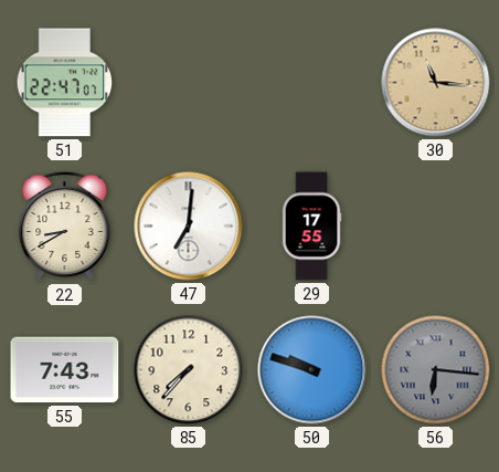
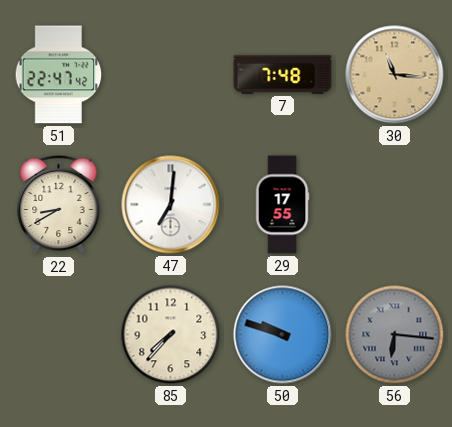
51: 22:47:07 -> 22:47:42 (59, 75)
7: none -> 7:48 (283, 74)
55: 7:43 -> none (65, 370)
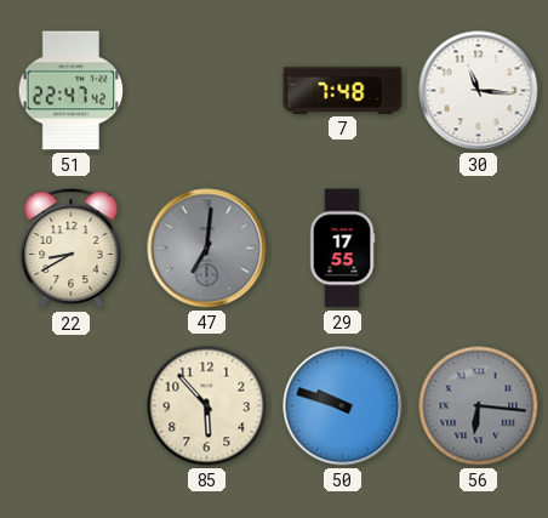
30 dial: champagne -> white (479, 91)
47 dial: white -> grey (207, 249)
85: 7:37 -> 5:53 (207, 406)
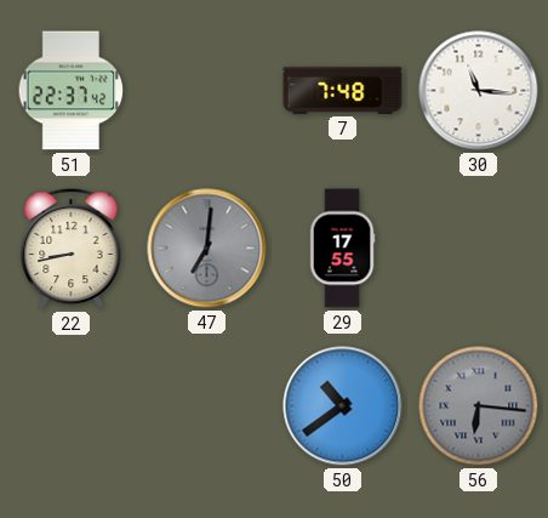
51: 22:47 -> 22:37 (72, 91)
22: 8:40 -> 8:43 (72, 249)
85: 5:53 -> none (207, 406)
50: 9:48 -> 10:39 (343, 406)
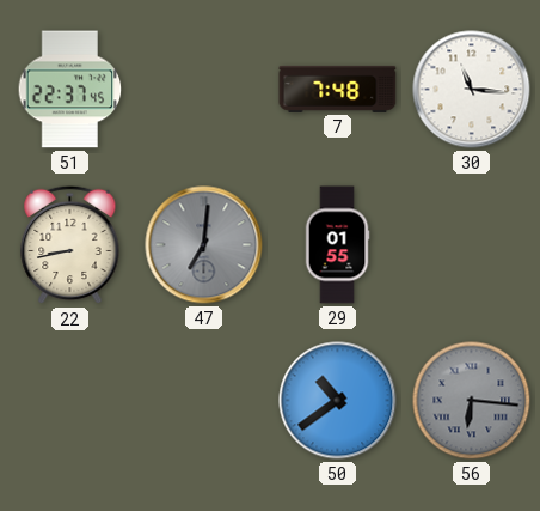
51: 22:37:42 -> 22:37:45 (70, 90)
29: 17:55 -> 01:55 (337, 245)
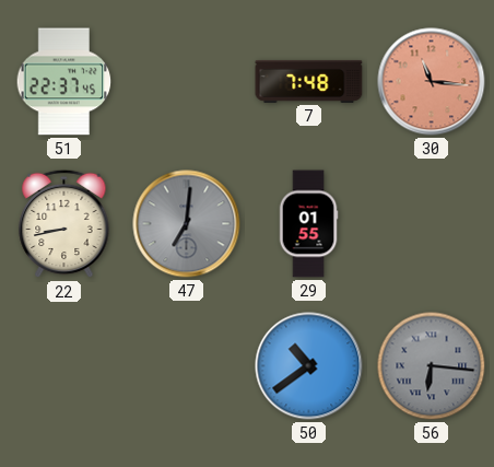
30 dial: white -> salmon (432, 82)
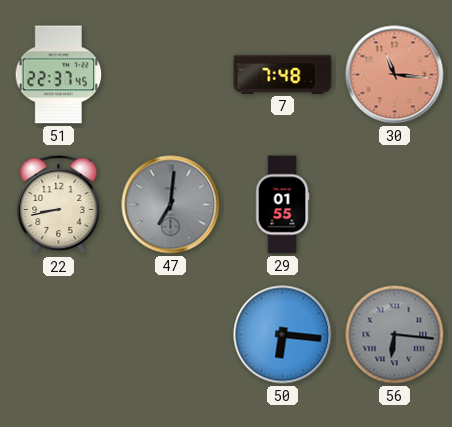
50: 10:39 -> 6:16 (283, 335)
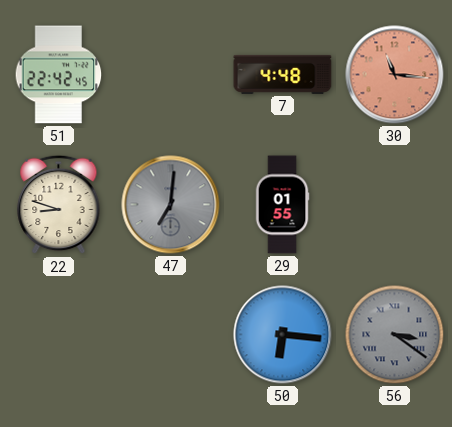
51: 22:37 -> 22:42 (59, 75)
7: 7:48 -> 4:48 (283, 74)
22: 8:43 -> 8:48 (59, 205)
56: 6:16 -> 3:21 (395, 335)
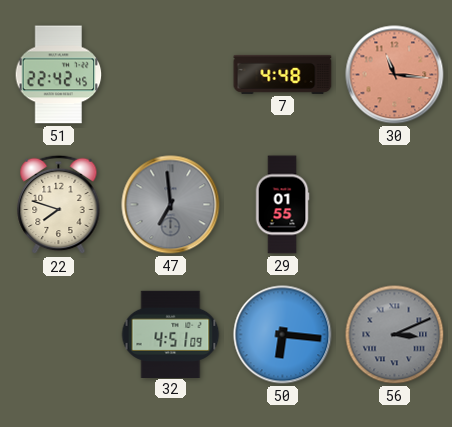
22: 8:48 -> 7:48 (59, 205)
47: 7:01 -> 6:59 (171, 205)
32: none -> 4:51 (171, 334)
56: 3:21 -> 3:11 (395, 335)
